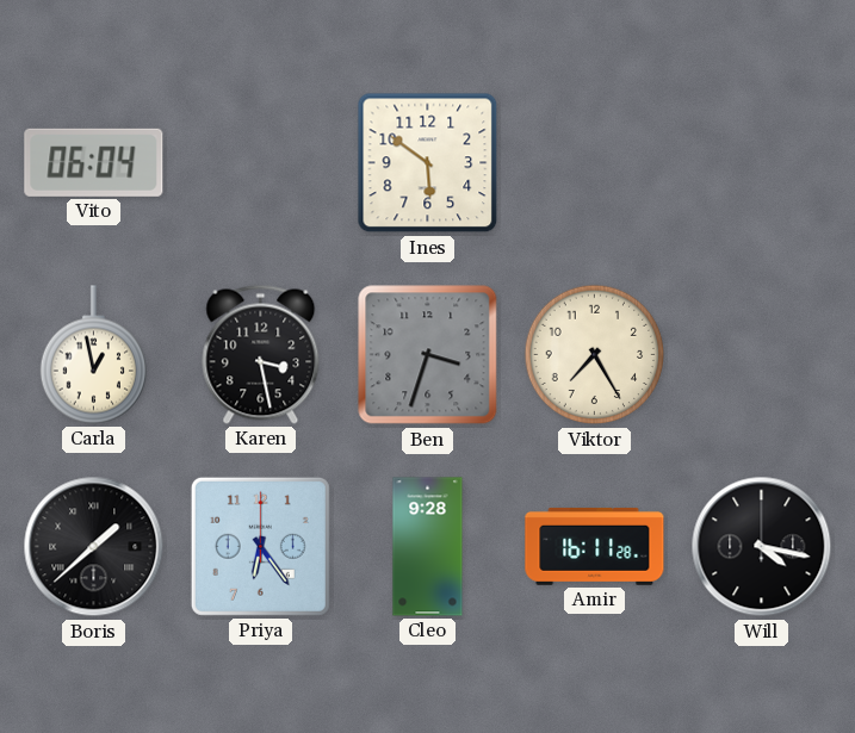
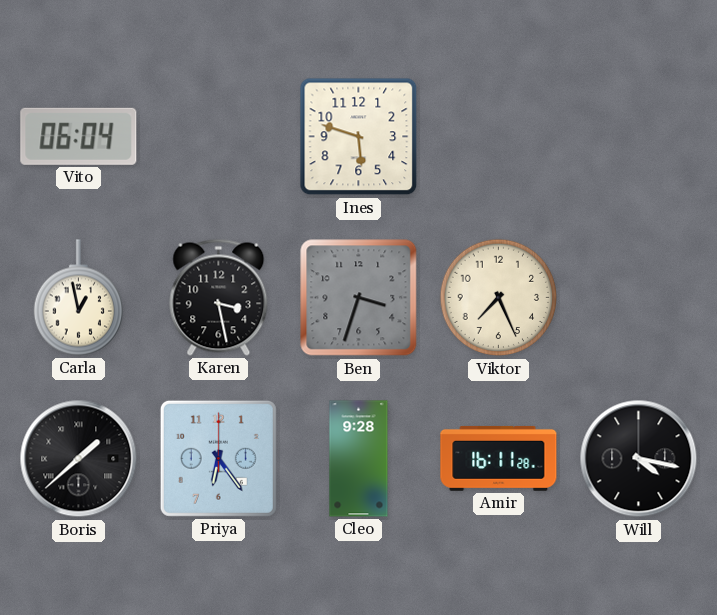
Ines: 5:51 -> 5:48 (359, 137)
Viktor: 7:25 -> 7:26 (499, 298)
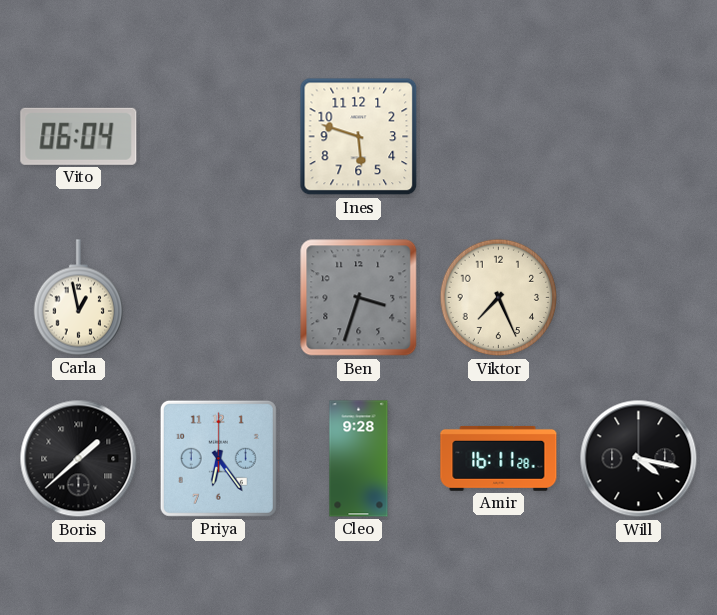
Karen: 3:28 -> none (219, 297)
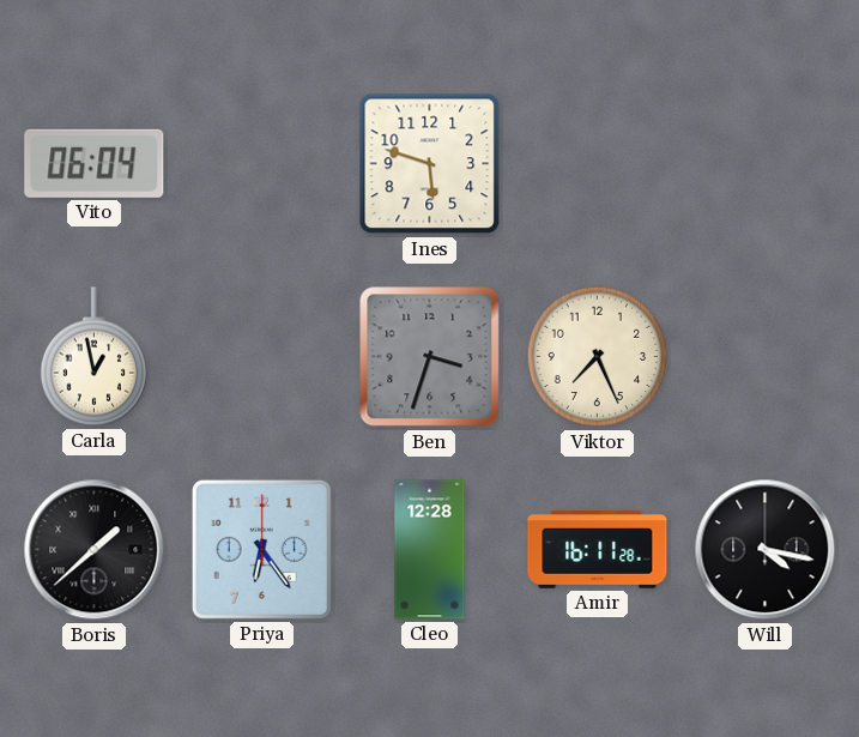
Cleo: 9:28 -> 12:28 (430, 550)
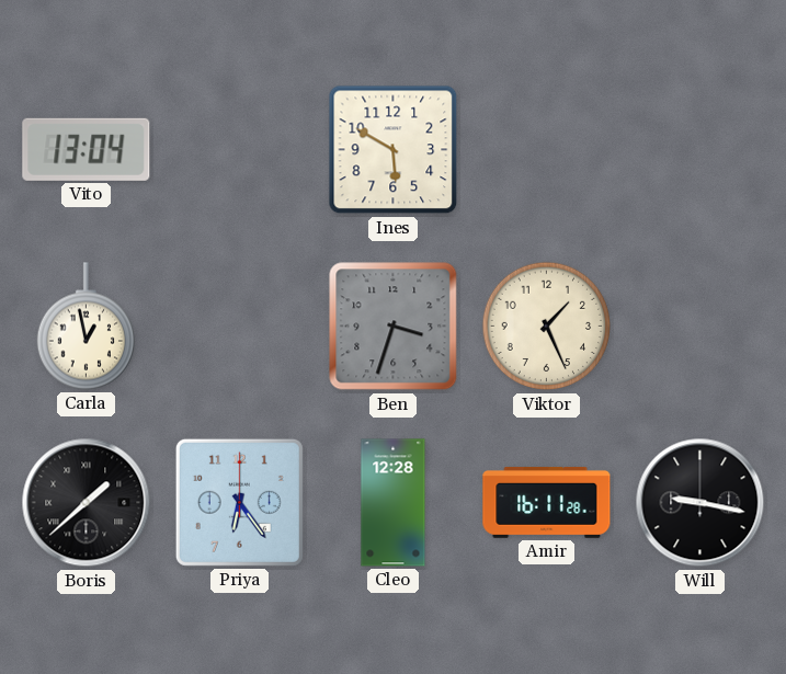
Vito: 06:04 -> 13:04 (87, 149)
Ines: 5:48 -> 5:50 (394, 150)
Viktor: 7:26 -> 1:26 (547, 327)
Will: 4:17 -> 9:17 (700, 503)
